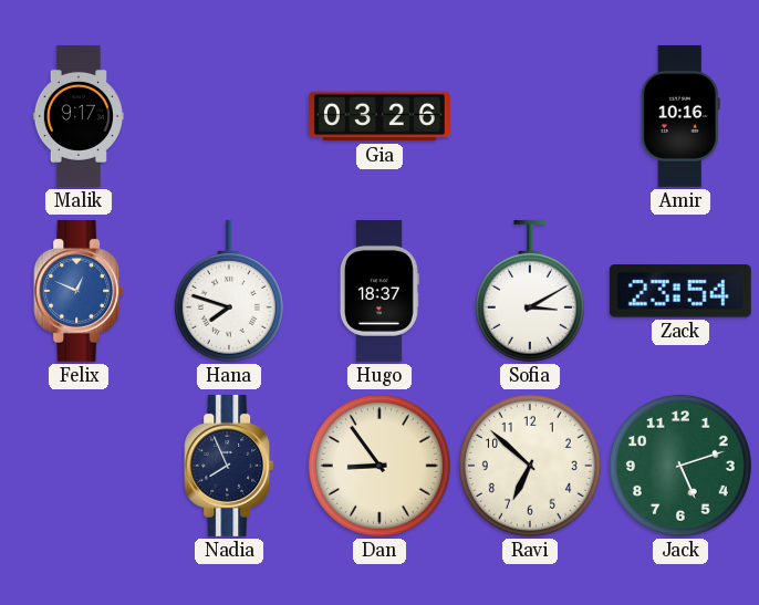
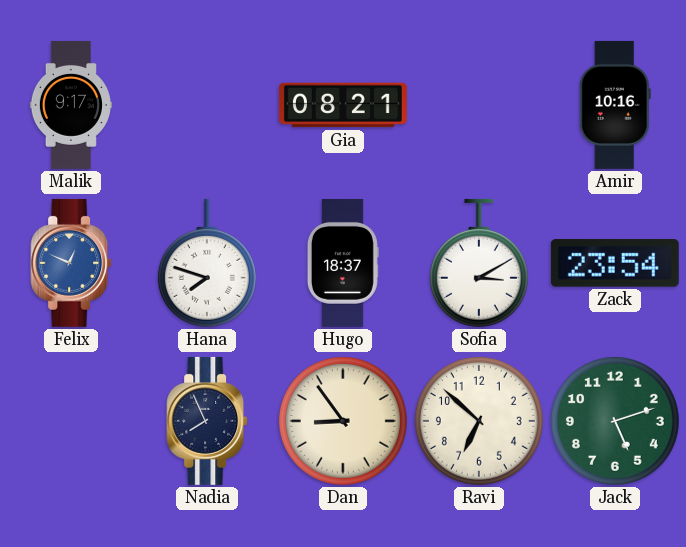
Gia: 03:26 -> 08:21 (343, 105)
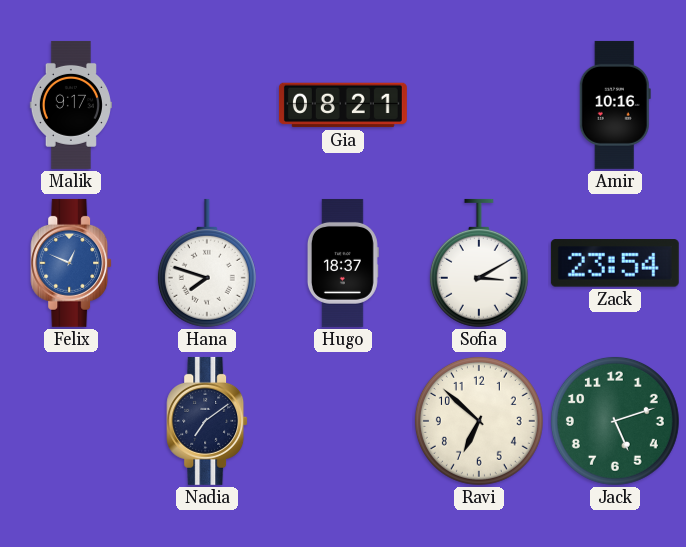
Nadia: 7:56 -> 7:09 (207, 421)
Dan: 8:54 -> none (343, 421)
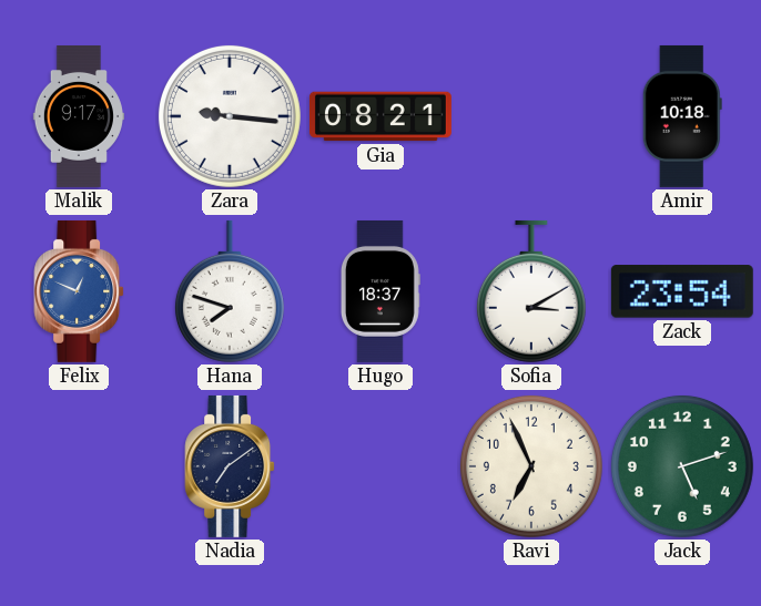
Zara: none -> 9:16 (230, 116)
Amir: 10:16 -> 10:18 (682, 116)
Ravi: 6:52 -> 6:56 (531, 466)
